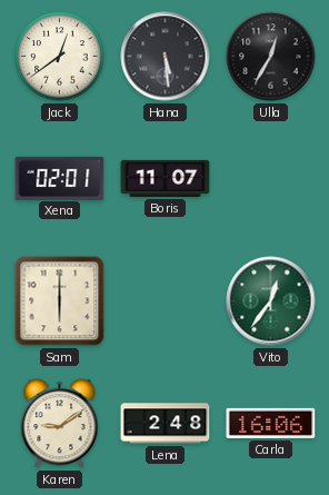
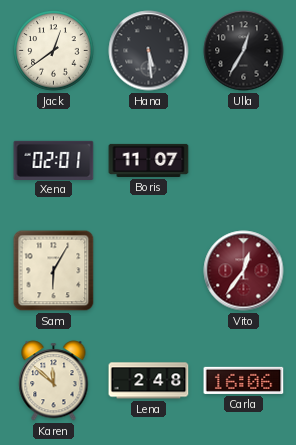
Sam: 6:00 -> 6:05 (54, 271)
Vito dial: green -> burgundy (244, 271)
Karen: 9:09 -> 11:52 (54, 381)
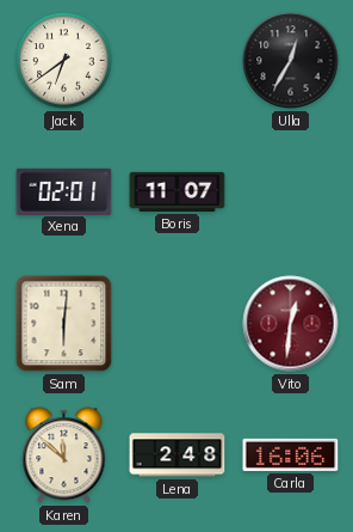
Jack: 12:39 -> 6:39 (64, 61)
Hana: 5:29 -> none (149, 51)
Sam: 6:05 -> 6:01 (64, 324)
Vito: 12:36 -> 12:31 (291, 324)
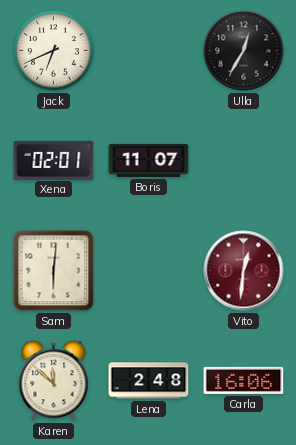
Jack: 6:39 -> 6:41 (54, 51)
